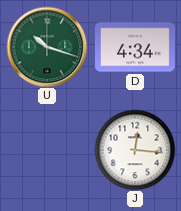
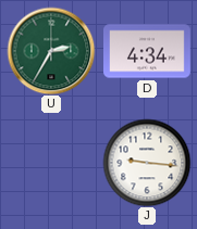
U: 10:18 -> 2:35 (51, 51)
J: 12:16 -> 9:16 (147, 163)
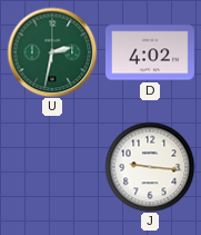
U: 2:35 -> 2:32 (52, 52)
D: 4:34 -> 4:02 (151, 52)
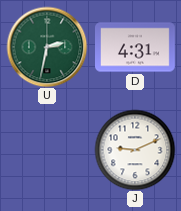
D: 4:02 -> 4:31 (136, 47)
J: 9:16 -> 9:11 (135, 150)
